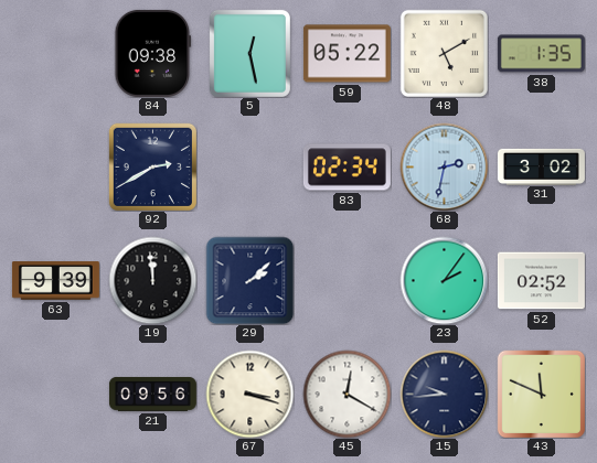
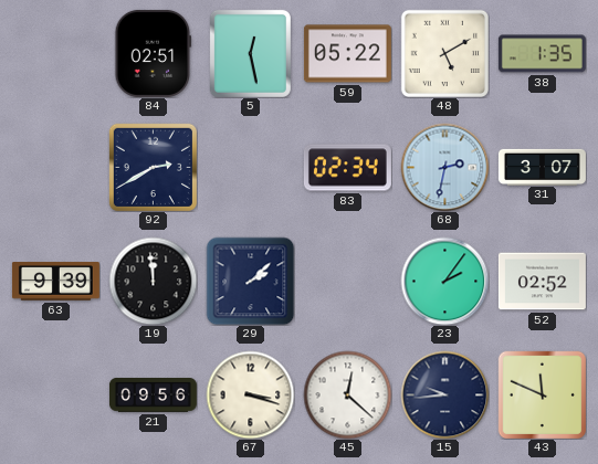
84: 09:38 -> 02:51 (154, 53)
31: 3:02 -> 3:07 (542, 167)
45: 12:20 -> 12:22 (347, 394)
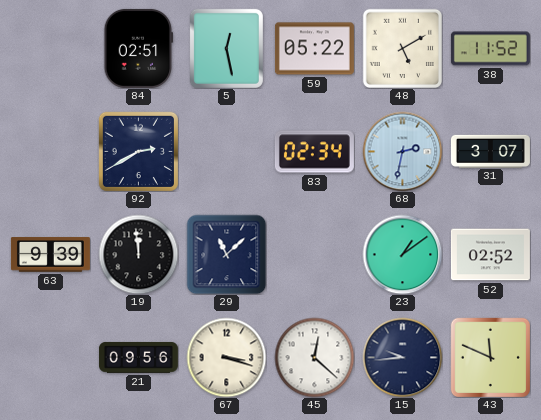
38: 1:35 -> 11:52 (490, 49)
29: 2:08 -> 11:08 (226, 254)
23: 2:06 -> 1:09 (402, 254)
